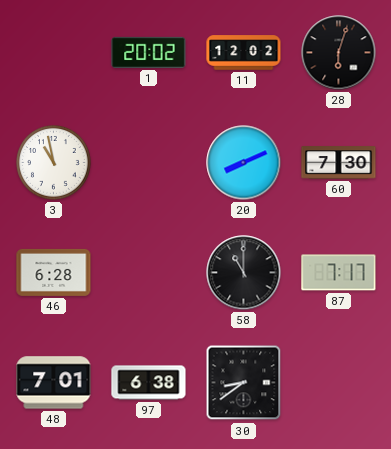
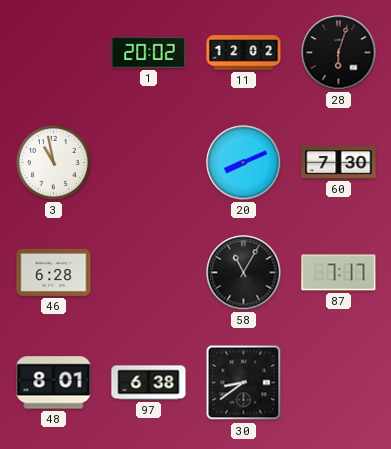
58: 11:00 -> 11:05 (244, 273)
48: 7:01 -> 8:01 (54, 383)
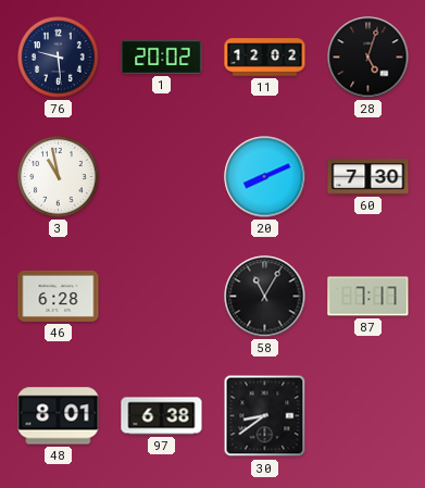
76: none -> 9:29 (59, 58)
28: 6:03 -> 5:03 (368, 58)
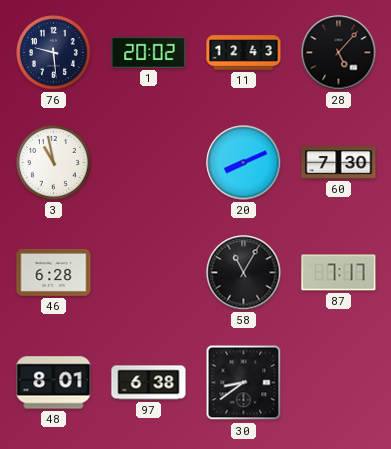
11: 12:02 -> 12:43 (244, 53)
28: 5:03 -> 5:07 (339, 53)
